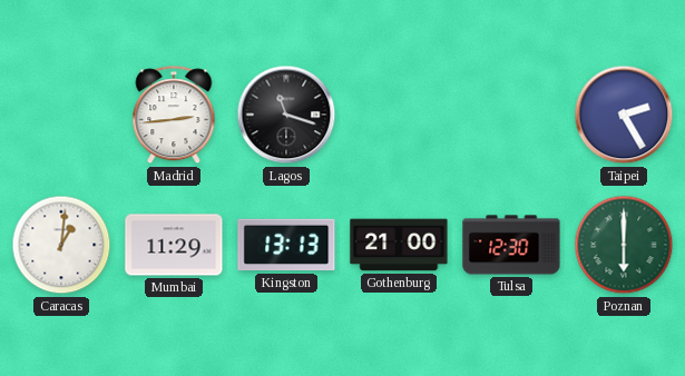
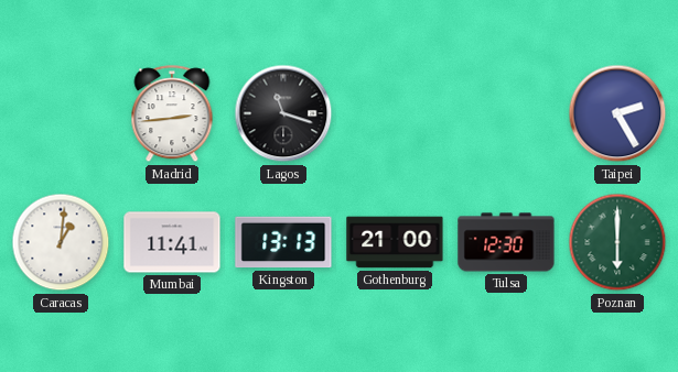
Mumbai: 11:29 -> 11:41 (172, 242)
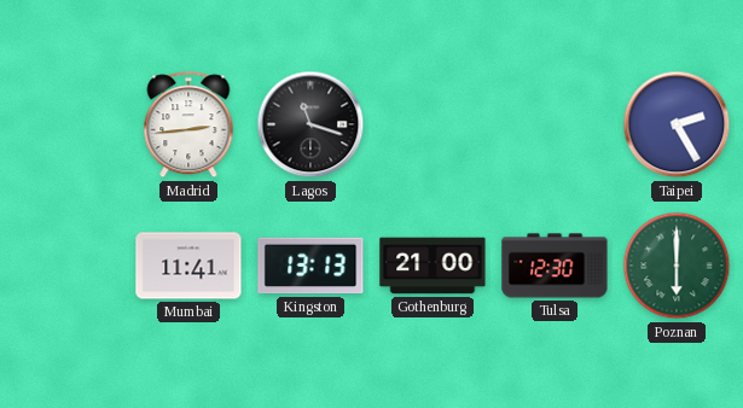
Caracas: 1:01 -> none (61, 242)
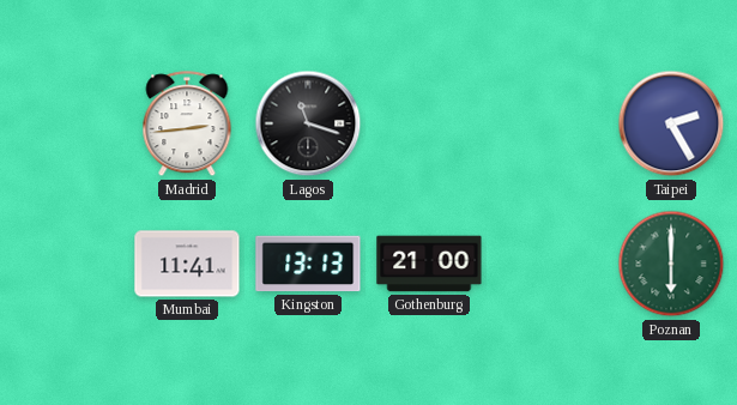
Tulsa: 12:30 -> none (555, 266)
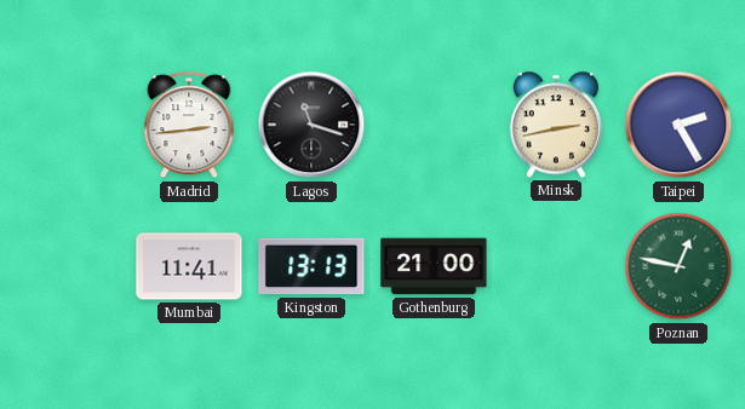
Minsk: none -> 2:43 (556, 125)
Poznan: 6:00 -> 12:47 (678, 266)
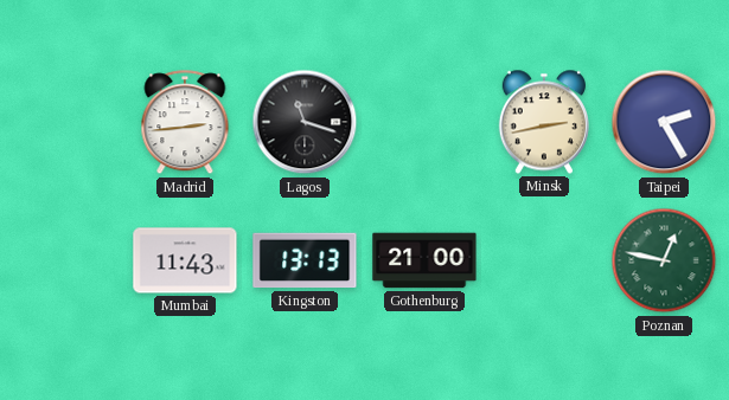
Mumbai: 11:41 -> 11:43 (185, 260)
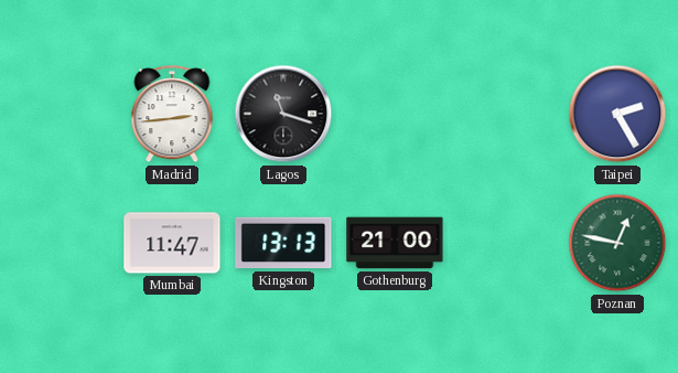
Minsk: 2:43 -> none (544, 122)
Mumbai: 11:43 -> 11:47 (172, 243)
